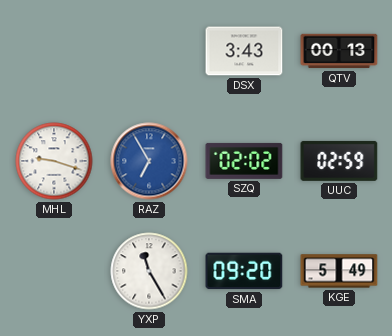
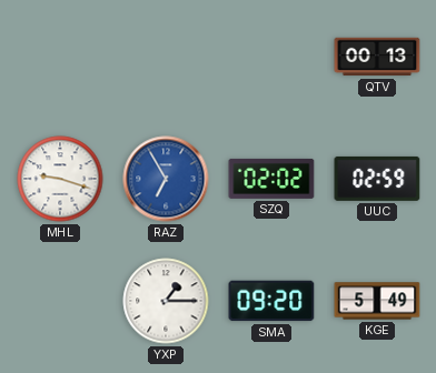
DSX: 3:43 -> none (244, 51)
YXP: 11:25 -> 1:15 (166, 301)
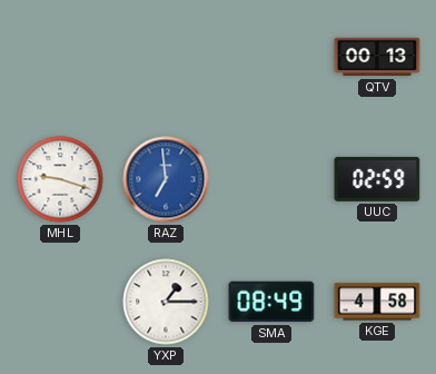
RAZ: 6:55 -> 6:59 (166, 179)
SZQ: 02:02 -> none (271, 179)
SMA: 09:20 -> 08:49 (271, 302)
KGE: 5:49 -> 4:58 (377, 302)
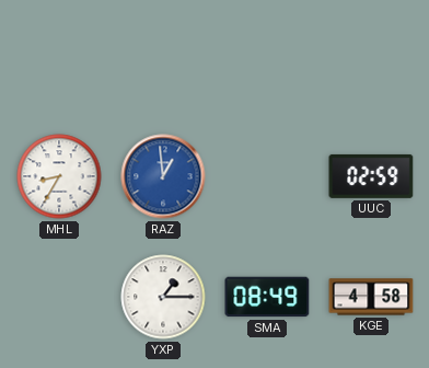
QTV: 00:13 -> none (377, 57)
MHL: 9:18 -> 8:35 (59, 176)
RAZ: 6:59 -> 12:59 (163, 176)
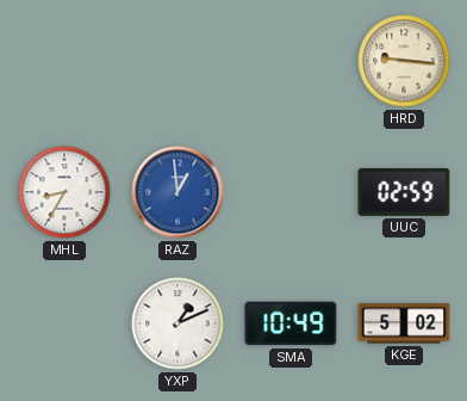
HRD: none -> 9:16 (404, 61)
YXP: 1:15 -> 1:11 (178, 323)
SMA: 08:49 -> 10:49 (291, 323)
KGE: 4:58 -> 5:02 (404, 323)
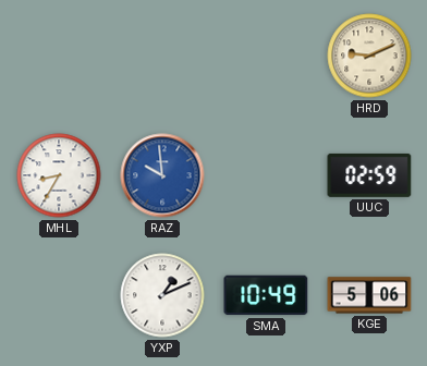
HRD: 9:16 -> 9:11 (369, 56)
RAZ: 12:59 -> 9:59 (162, 175)
KGE: 5:02 -> 5:06 (369, 295)
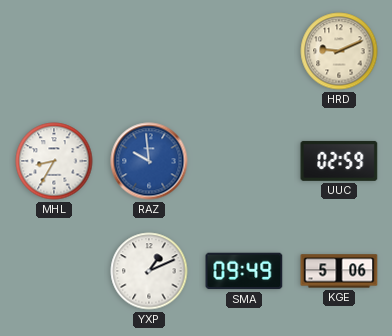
SMA: 10:49 -> 09:49 (244, 271)
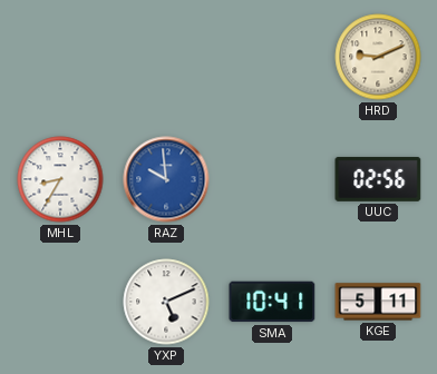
UUC: 02:59 -> 02:56 (378, 179)
YXP: 1:11 -> 5:11 (166, 302)
SMA: 09:49 -> 10:41 (272, 302)
KGE: 5:06 -> 5:11 (378, 302)
